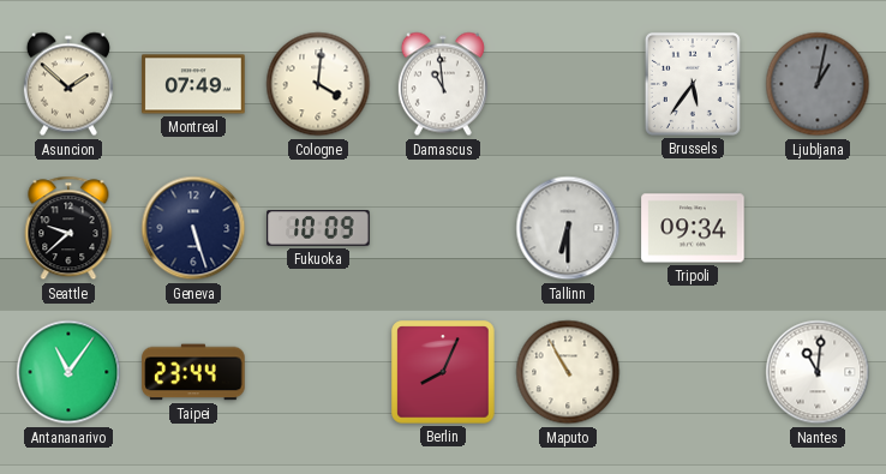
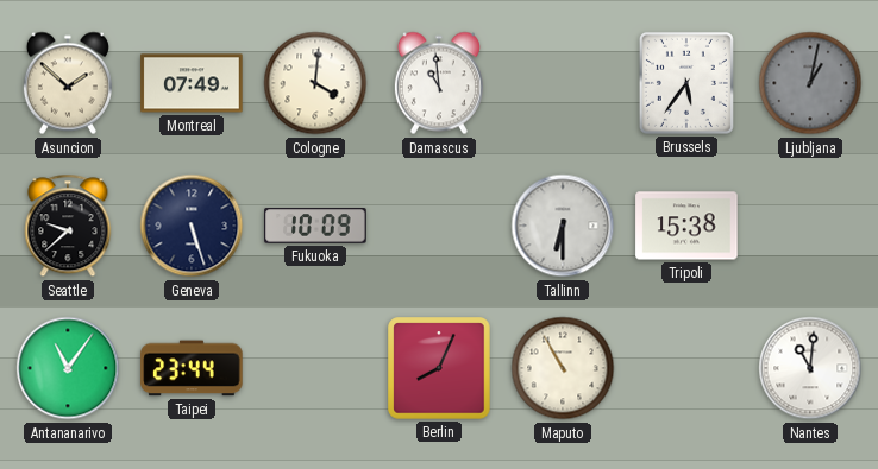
Tripoli: 09:34 -> 15:38 (686, 226)
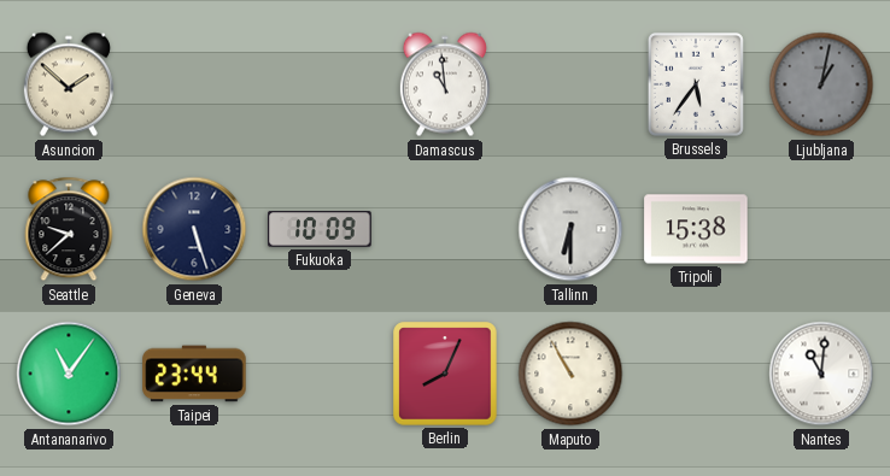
Montreal: 07:49 -> none (192, 83)
Cologne: 4:01 -> none (315, 83)
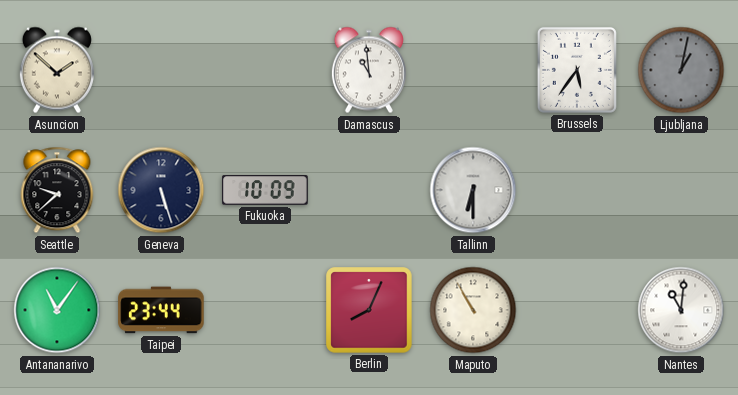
Tripoli: 15:38 -> none (696, 229)
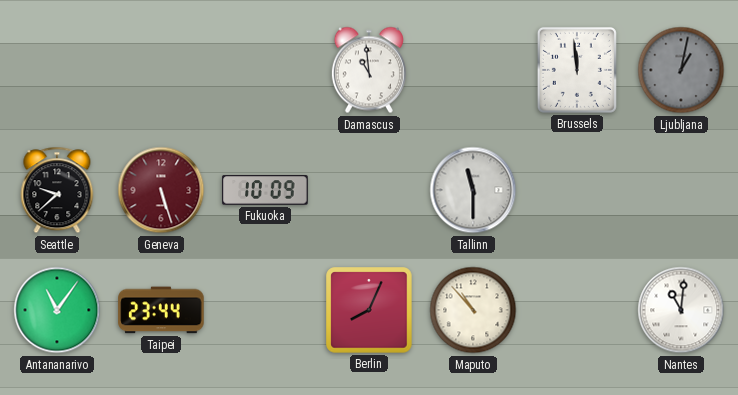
Asuncion: 1:52 -> none (57, 70)
Brussels: 5:36 -> 11:59 (577, 70)
Geneva dial: navy -> burgundy (161, 190)
Tallinn: 6:30 -> 11:30 (473, 190)
Maputo: 10:55 -> 10:53 (473, 310)
